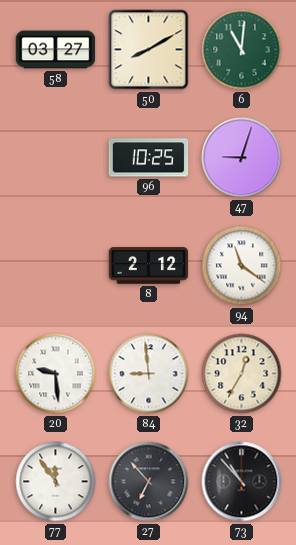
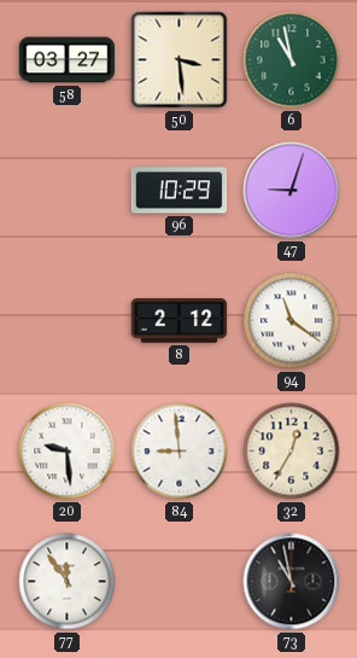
50: 8:10 -> 3:29 (180, 60)
6: 11:01 -> 10:58 (292, 60)
96: 10:25 -> 10:29 (180, 191)
27: 6:53 -> none (149, 482)
73: 10:53 -> 10:58 (292, 582)
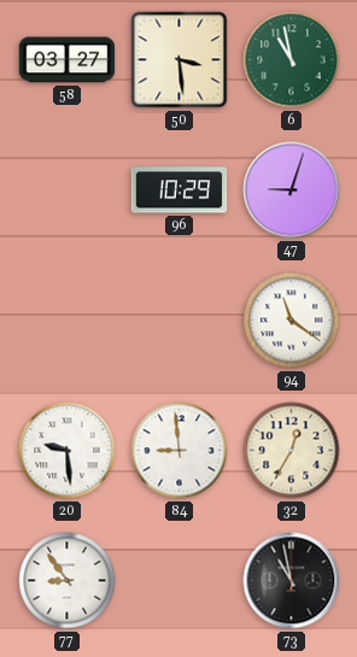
8: 2:12 -> none (180, 321)
77: 11:54 -> 8:54 (68, 581)
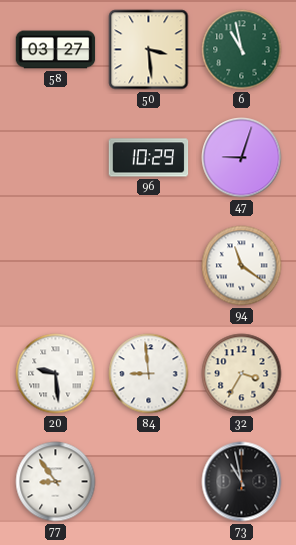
32: 12:35 -> 3:35 (242, 374)
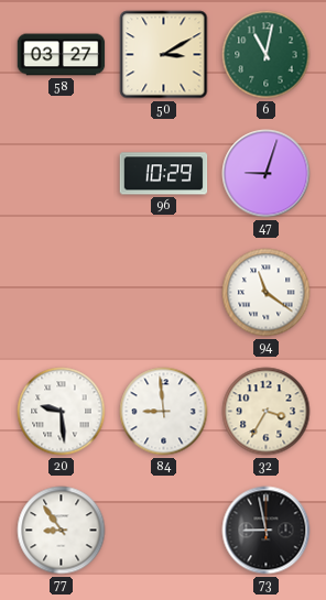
50: 3:29 -> 3:10 (164, 55)
6: 10:58 -> 11:02 (267, 55)
73: 10:58 -> 8:58 (267, 531)
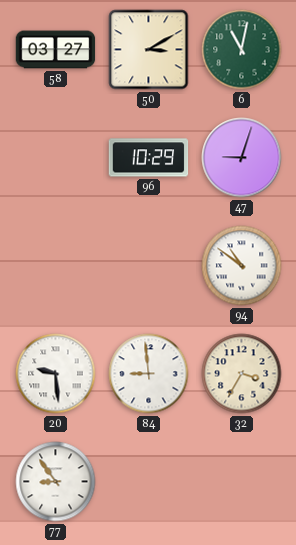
94: 11:21 -> 10:51 (242, 266)
73: 8:58 -> none (267, 531)
